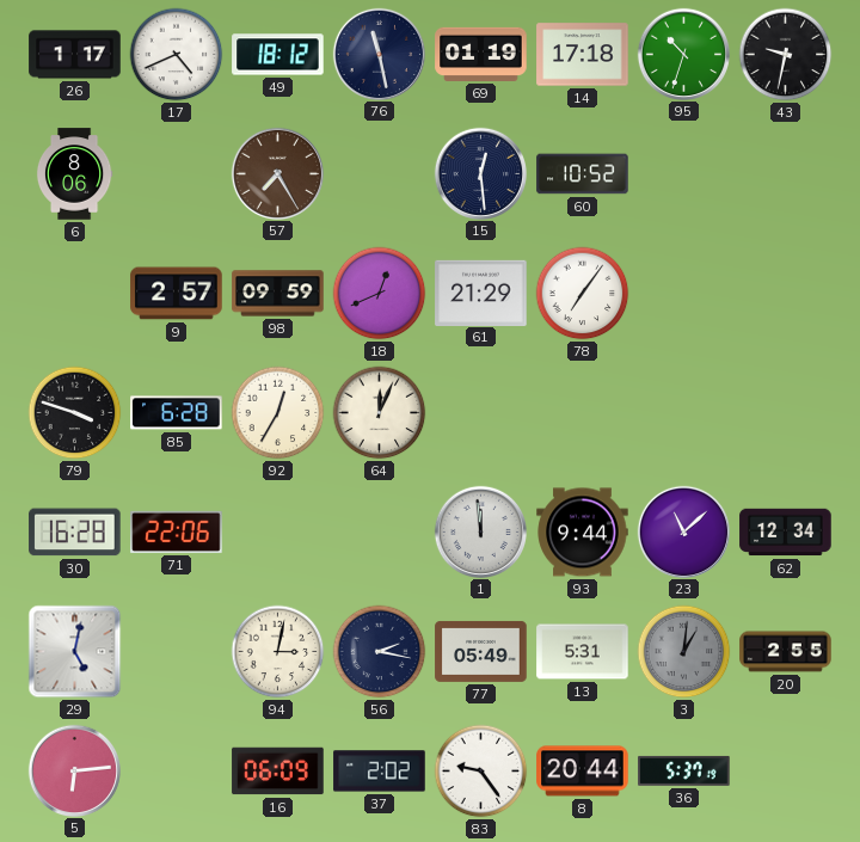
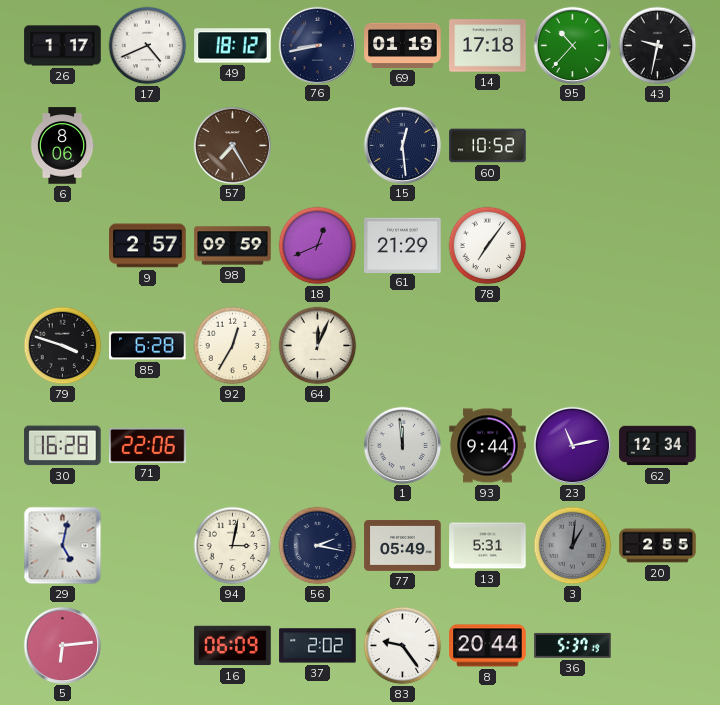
76: 11:28 -> 8:43 (317, 45)
95: 10:33 -> 10:37 (572, 45)
23: 11:08 -> 11:13 (572, 445)
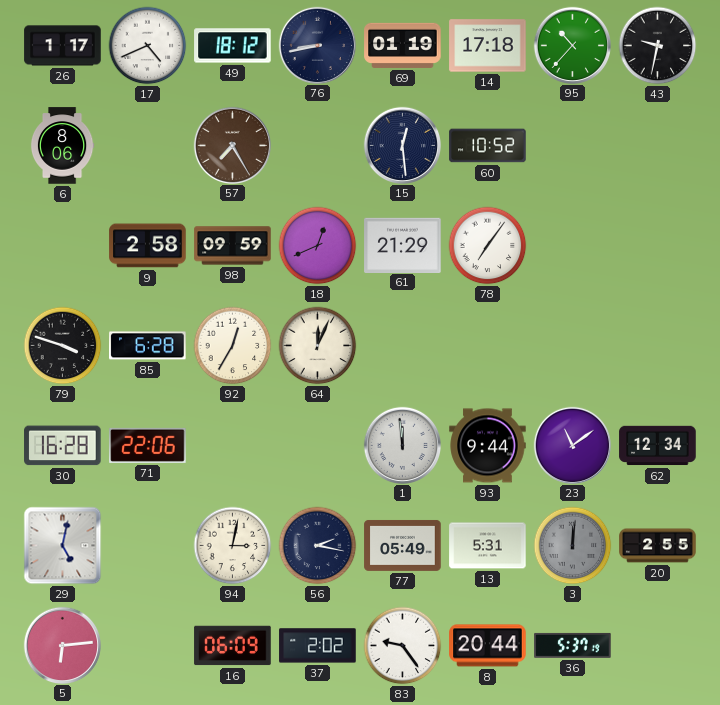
9: 2:57 -> 2:58 (148, 246)
23: 11:13 -> 11:09 (572, 445)
3: 1:01 -> 12:01 (573, 546)
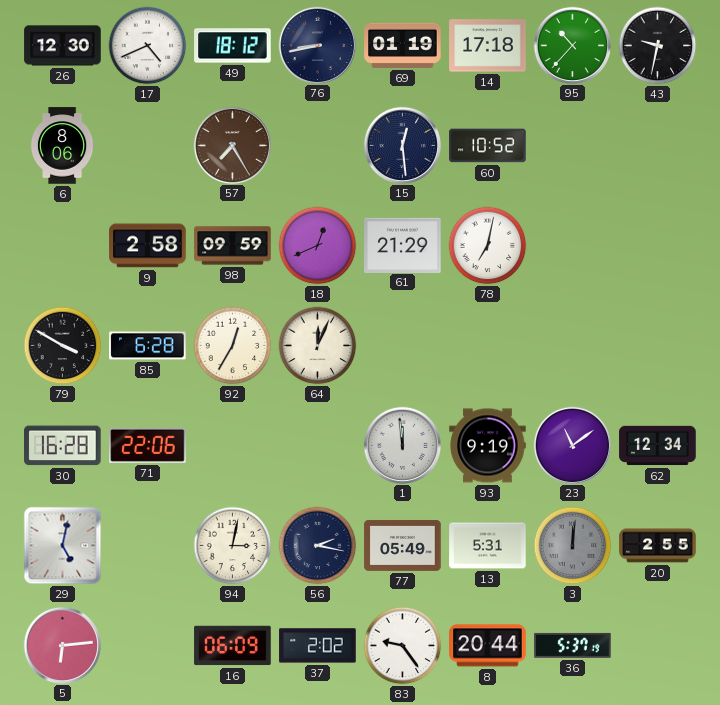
26: 1:17 -> 12:30 (63, 46)
78: 7:06 -> 7:02 (488, 246)
79: 3:48 -> 3:50 (63, 346)
93: 9:44 -> 9:19 (488, 446)
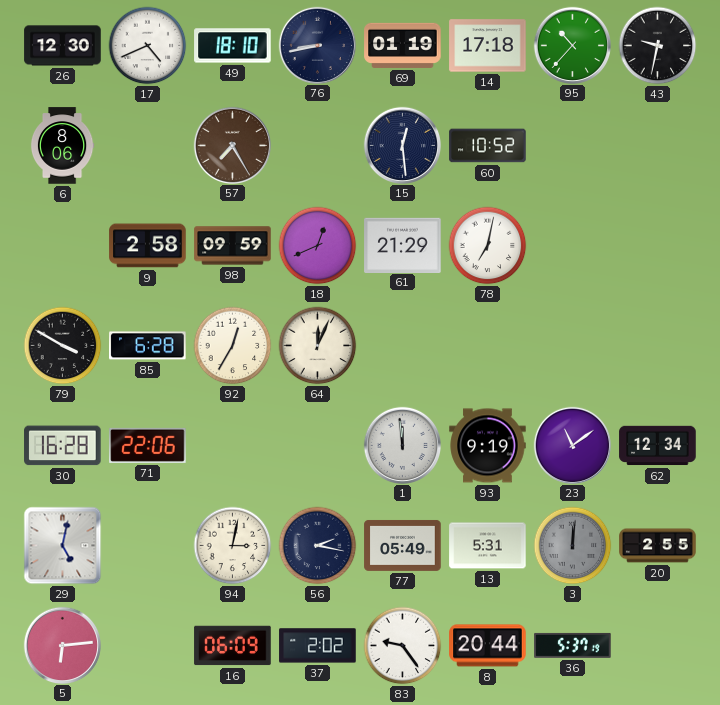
49: 18:12 -> 18:10 (233, 46)
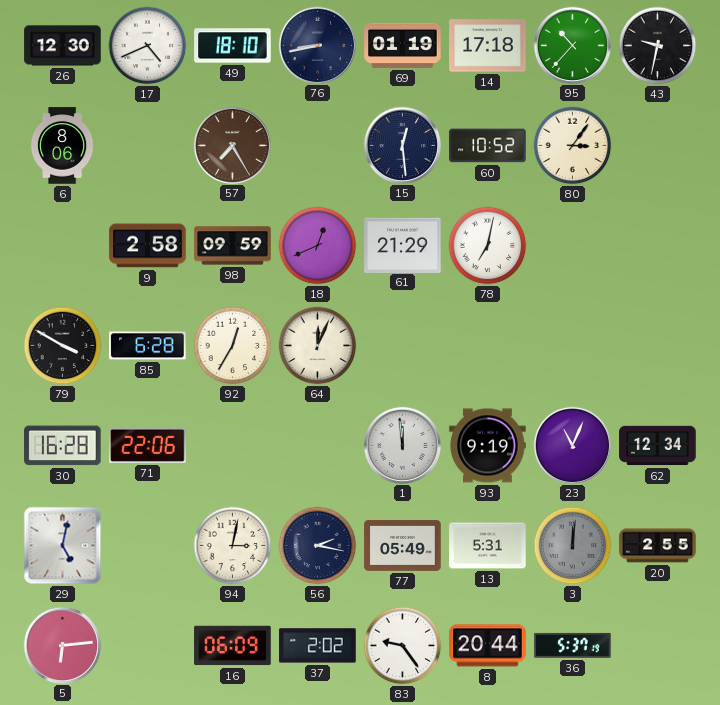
80: none -> 3:06 (573, 146)
23: 11:09 -> 11:04 (572, 445)
